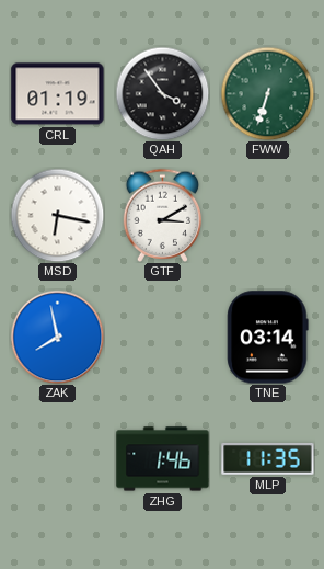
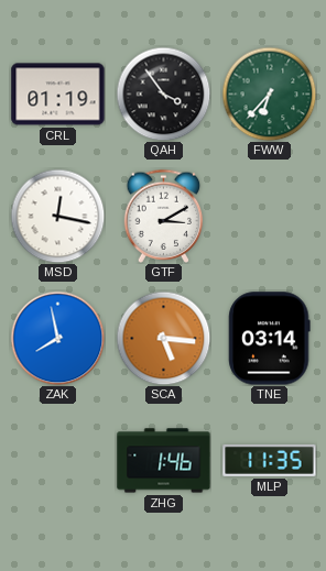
FWW: 6:33 -> 6:37 (269, 94)
MSD: 6:17 -> 12:17 (57, 216)
SCA: none -> 5:16 (163, 338)
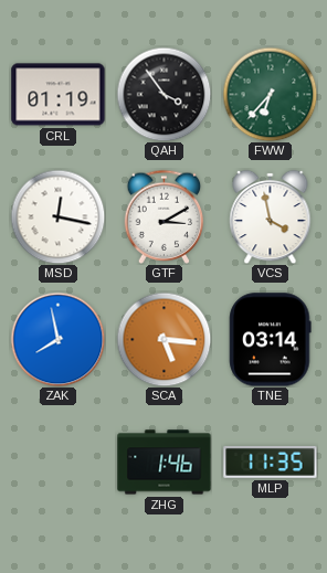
VCS: none -> 3:58 (271, 216)
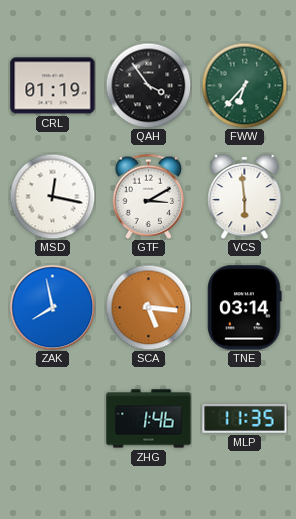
VCS: 3:58 -> 5:59 (245, 196)
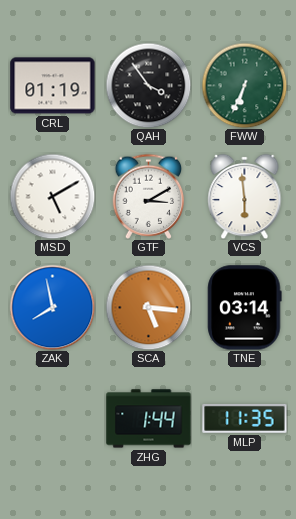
FWW: 6:37 -> 6:34 (244, 85)
MSD: 12:17 -> 5:10 (52, 196)
ZHG: 1:46 -> 1:44 (149, 419)
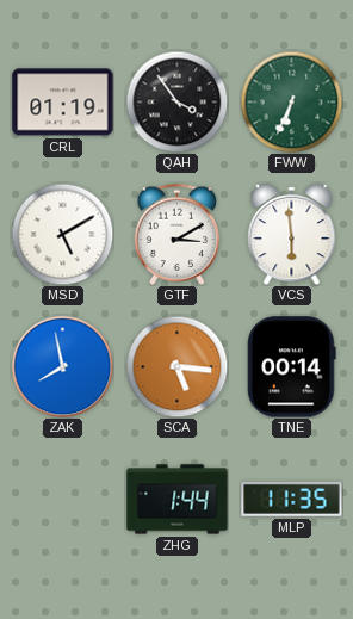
TNE: 03:14 -> 00:14 (292, 367)
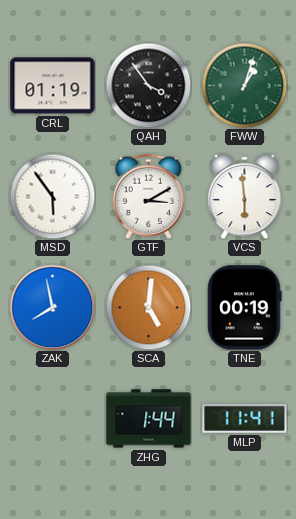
FWW: 6:34 -> 1:03 (244, 85)
MSD: 5:10 -> 5:54 (52, 196)
SCA: 5:16 -> 5:01 (148, 307)
TNE: 00:14 -> 00:19 (245, 308)
MLP: 11:35 -> 11:41 (245, 418)
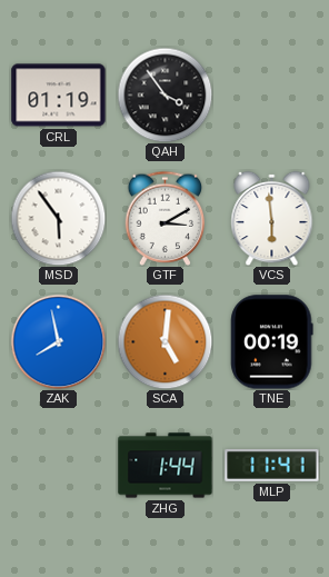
FWW: 1:03 -> none (244, 85)
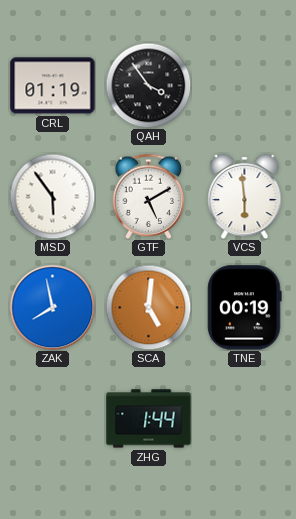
GTF: 3:10 -> 5:10 (149, 196)
MLP: 11:41 -> none (272, 465)
